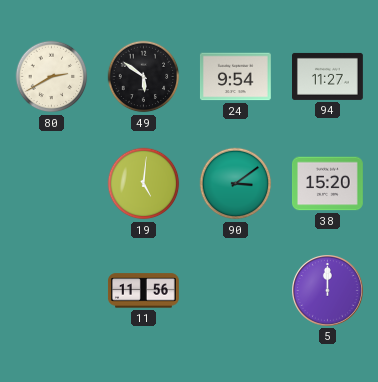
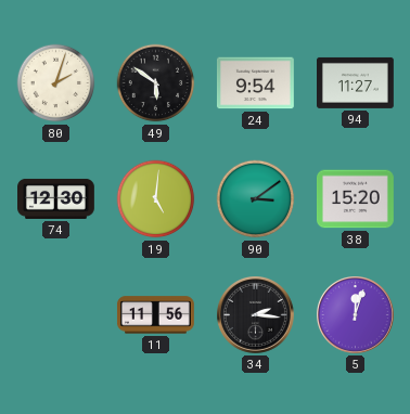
80: 2:40 -> 2:03 (56, 83)
74: none -> 12:30 (56, 198)
34: none -> 2:16 (256, 315)
5: 12:00 -> 12:03 (356, 315)
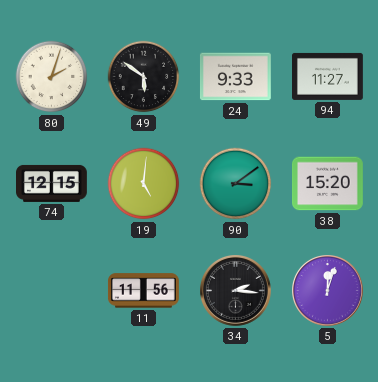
24: 9:54 -> 9:33 (235, 77)
74: 12:30 -> 12:15 (52, 183)
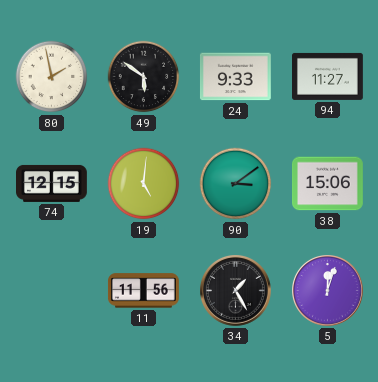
80: 2:03 -> 1:58 (52, 77)
38: 15:20 -> 15:06 (328, 184)
34: 2:16 -> 1:25 (236, 291)
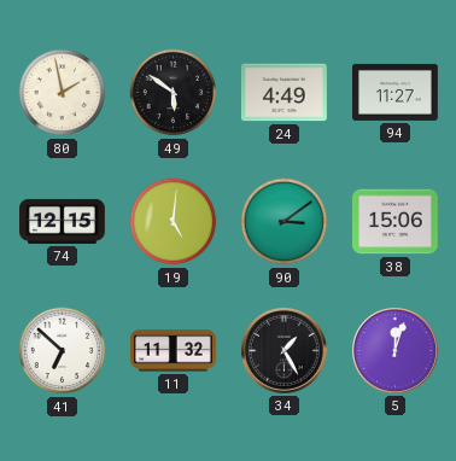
24: 9:33 -> 4:49 (283, 93)
41: none -> 6:52 (63, 351)
11: 11:56 -> 11:32 (173, 351)
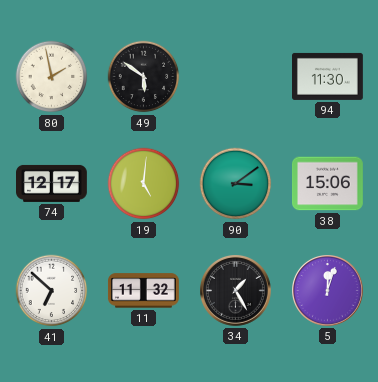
24: 4:49 -> none (283, 93)
94: 11:27 -> 11:30 (328, 76)
74: 12:15 -> 12:17 (52, 183)
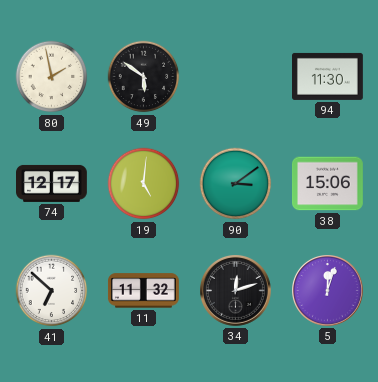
34: 1:25 -> 12:12 (236, 291)
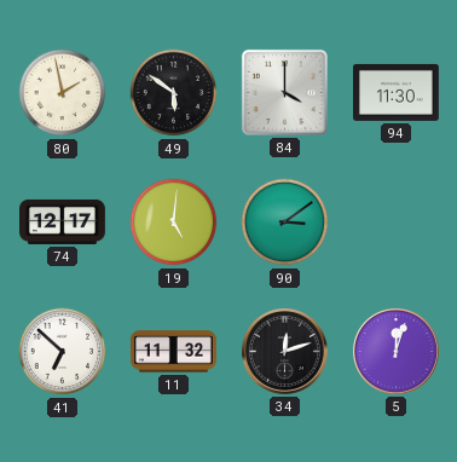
84: none -> 4:00 (284, 92)
38: 15:06 -> none (328, 184)
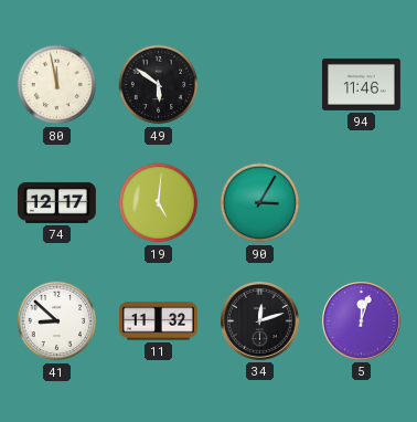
80: 1:58 -> 11:58 (57, 85)
84: 4:00 -> none (284, 92)
94: 11:30 -> 11:46 (362, 84)
90: 3:09 -> 3:05 (260, 203)
41: 6:52 -> 8:52 (57, 321)
